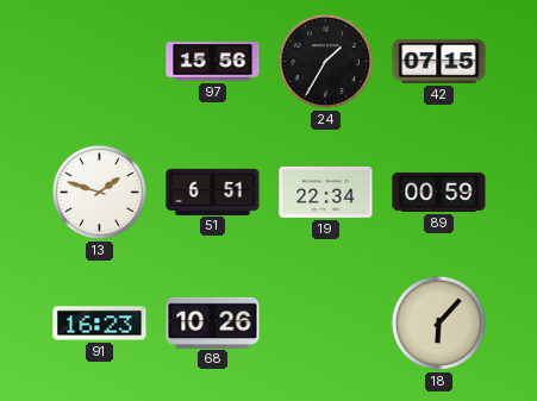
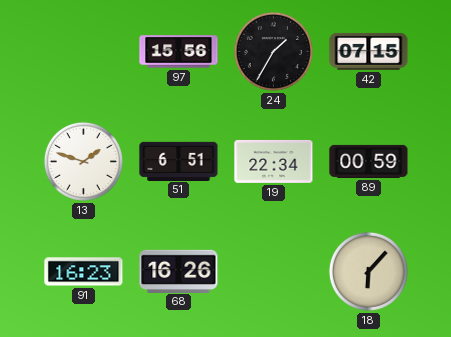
68: 10:26 -> 16:26 (179, 271)
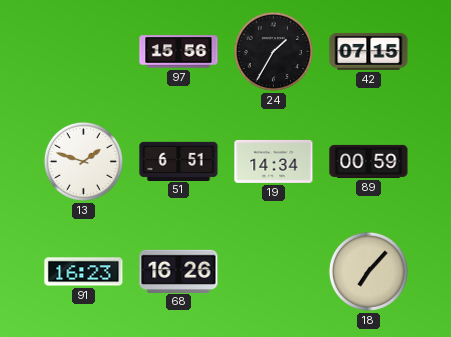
19: 22:34 -> 14:34 (274, 161)
18: 6:07 -> 7:07 (368, 271)
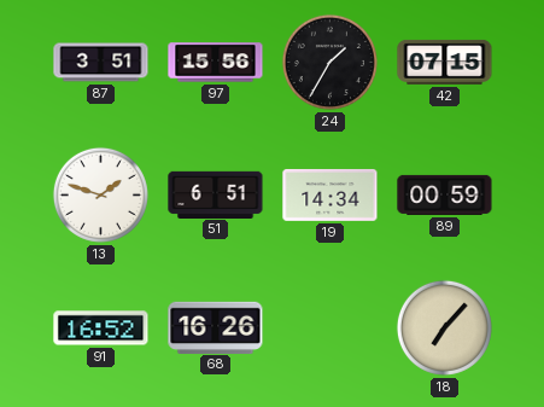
87: none -> 3:51 (101, 63)
91: 16:23 -> 16:52 (101, 328)
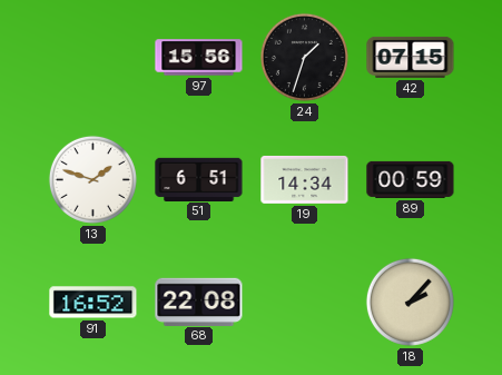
87: 3:51 -> none (101, 63)
24: 1:35 -> 1:33 (304, 57)
68: 16:26 -> 22:08 (199, 302)
18: 7:07 -> 2:07 (410, 302)
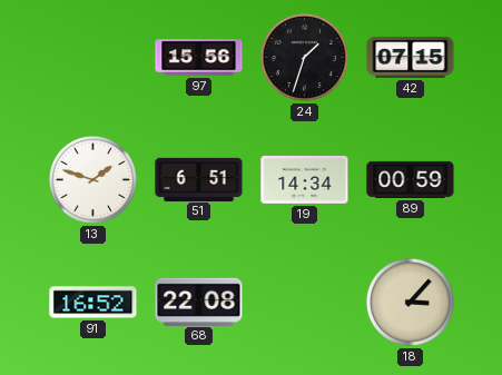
18: 2:07 -> 3:07 (410, 302)
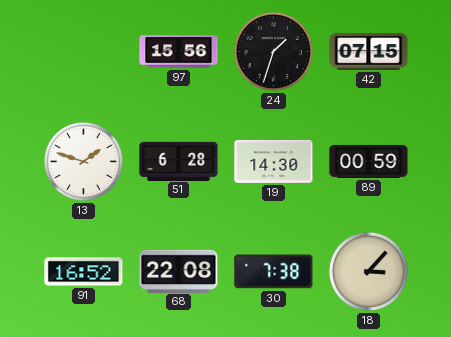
51: 6:51 -> 6:28 (179, 161)
19: 14:34 -> 14:30 (274, 161)
30: none -> 7:38 (274, 272)
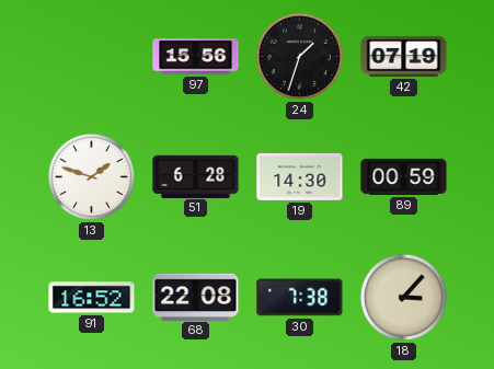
42: 07:15 -> 07:19 (404, 56)
